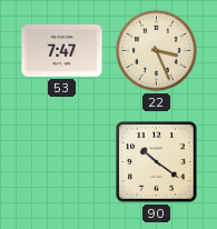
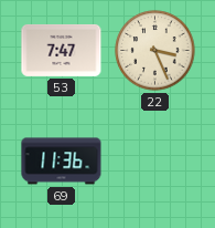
69: none -> 11:36 (62, 162)
90: 10:21 -> none (157, 162)
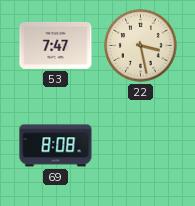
22: 3:26 -> 3:28 (141, 46)
69: 11:36 -> 8:08 (56, 146)
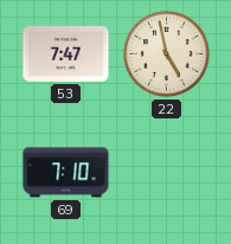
22: 3:28 -> 4:58 (167, 54)
69: 8:08 -> 7:10 (66, 173)
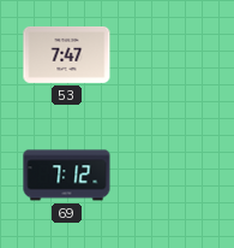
22: 4:58 -> none (167, 54)
69: 7:10 -> 7:12 (67, 176)
